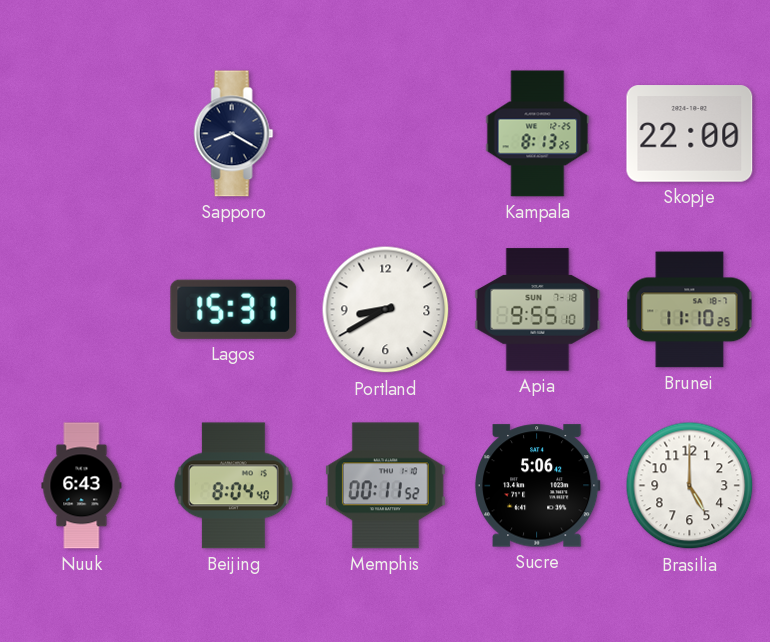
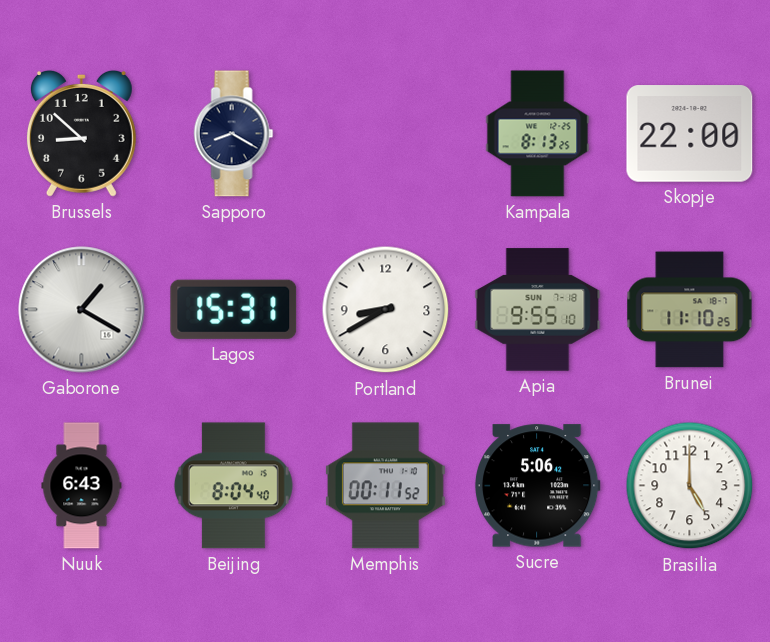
Brussels: none -> 8:52 (81, 133)
Gaborone: none -> 1:20 (82, 310)
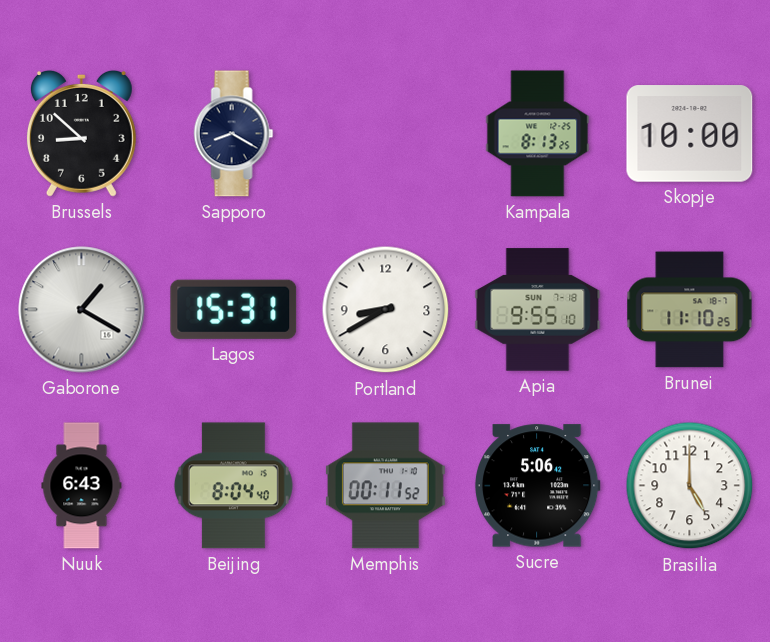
Skopje: 22:00 -> 10:00 (690, 134)
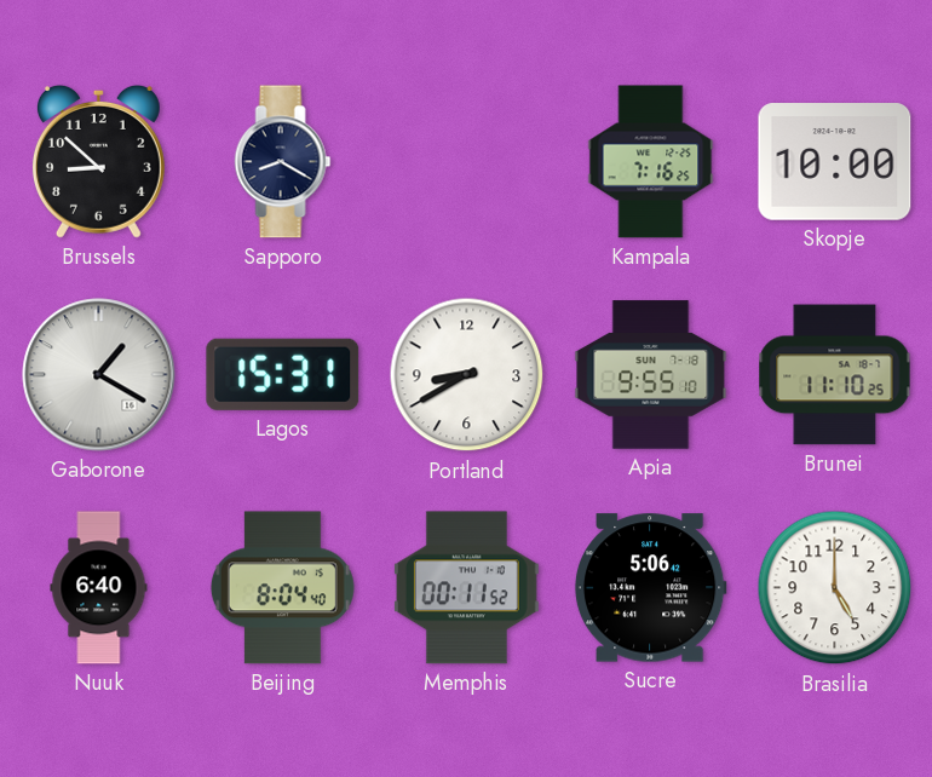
Kampala: 8:13 -> 7:16 (651, 162)
Nuuk: 6:43 -> 6:40 (99, 588)
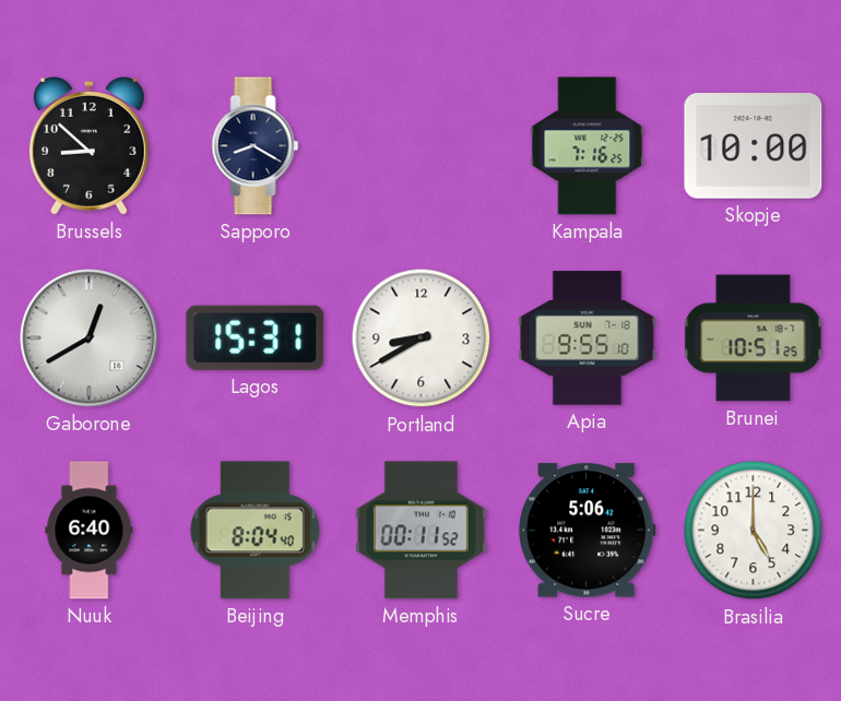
Gaborone: 1:20 -> 12:40 (90, 338)
Brunei: 11:10 -> 10:51 (754, 338)
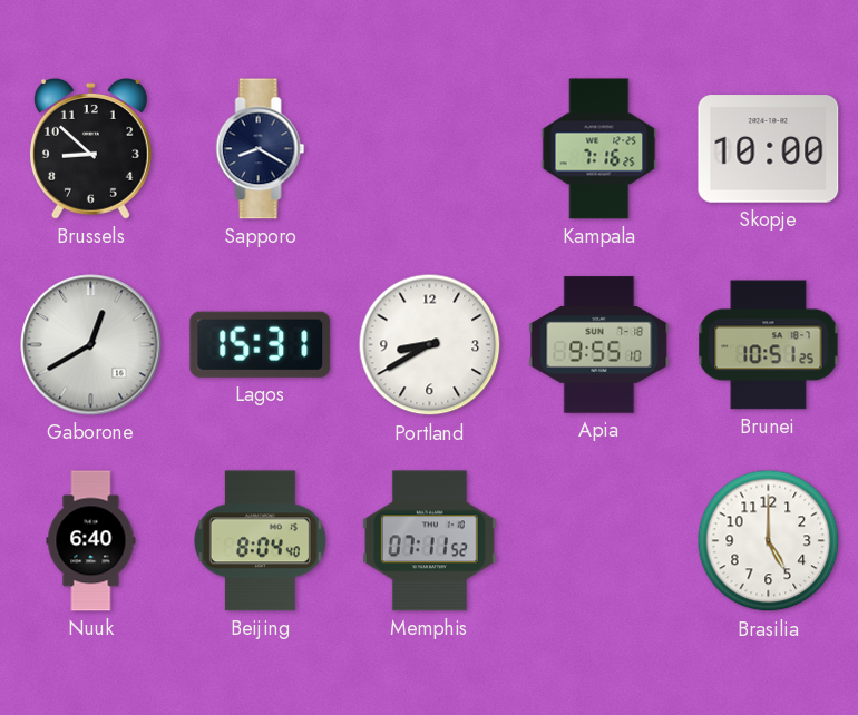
Memphis: 00:11 -> 07:11 (429, 541)
Sucre: 5:06 -> none (587, 531)
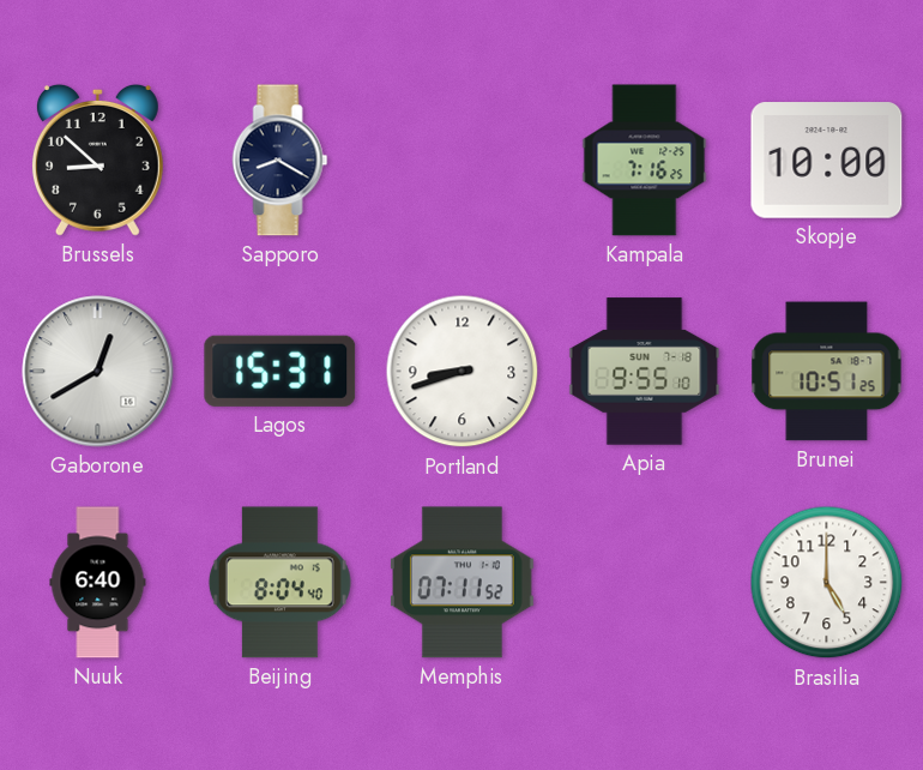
Portland: 8:40 -> 8:42 (463, 372)
